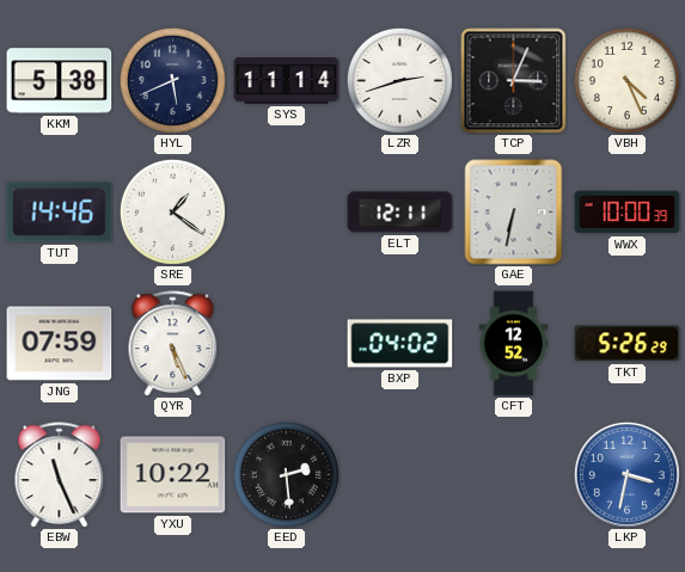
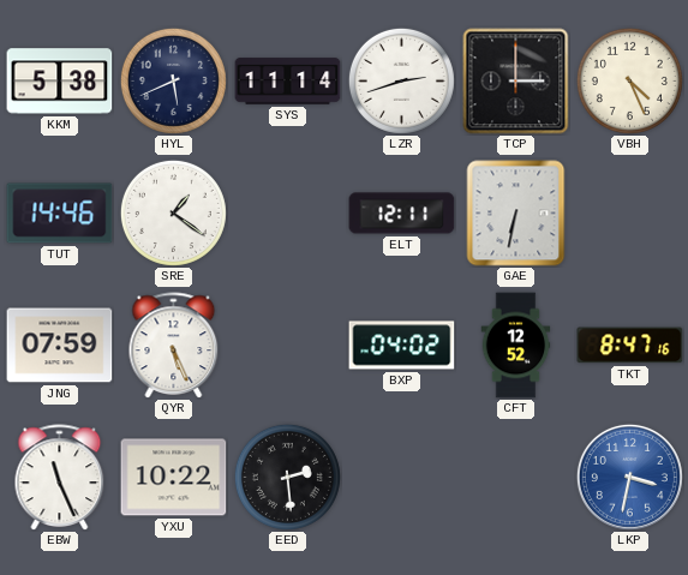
TCP: 3:04 -> 3:00 (516, 82)
WWX: 10:00 -> none (628, 213)
TKT: 5:26 -> 8:47 (630, 346)
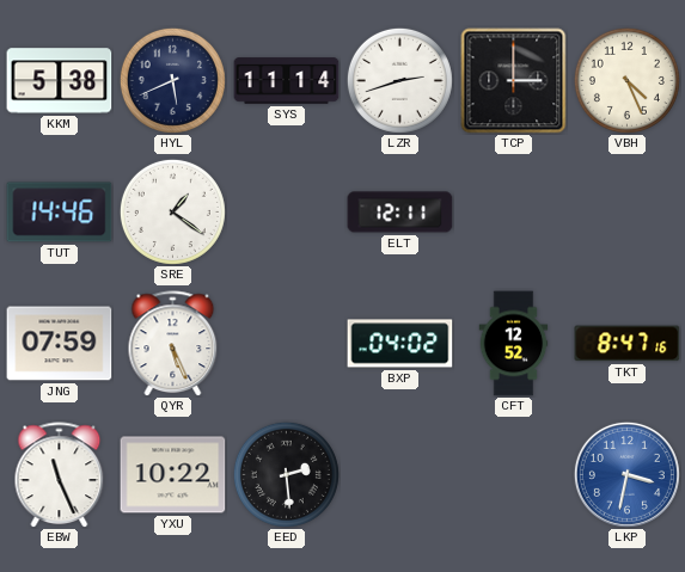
GAE: 6:32 -> none (516, 214)
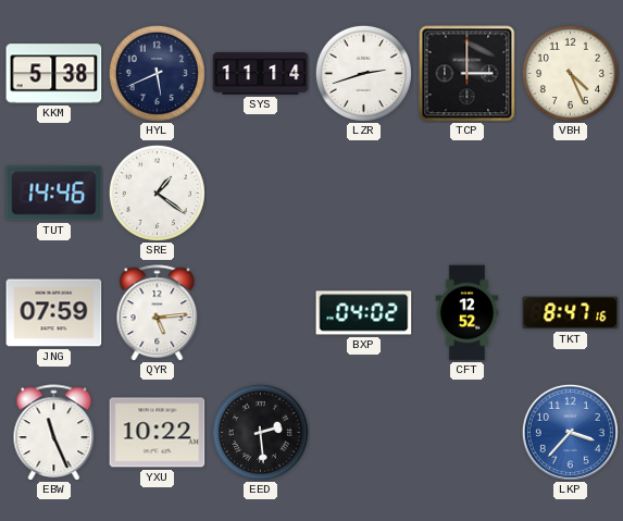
ELT: 12:11 -> none (400, 213)
QYR: 5:26 -> 5:14 (158, 312)
LKP: 3:32 -> 3:37 (570, 432)
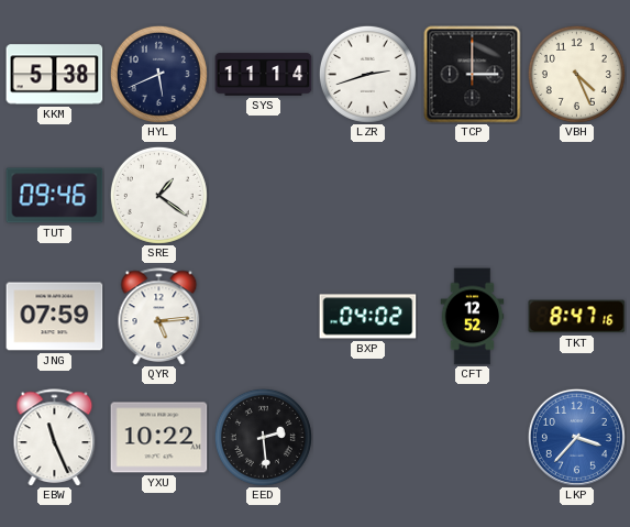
TUT: 14:46 -> 09:46 (55, 196)
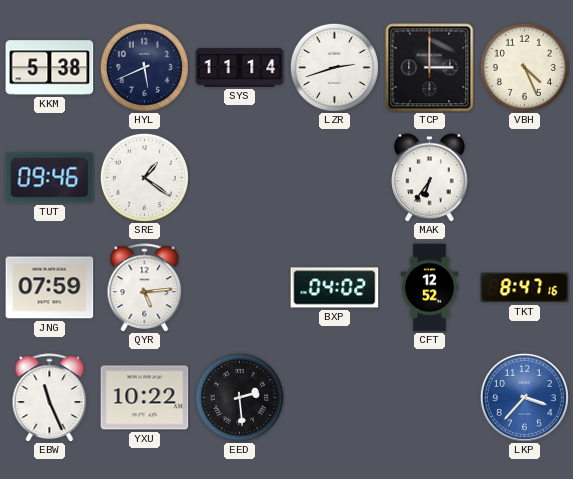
MAK: none -> 6:36 (430, 178)
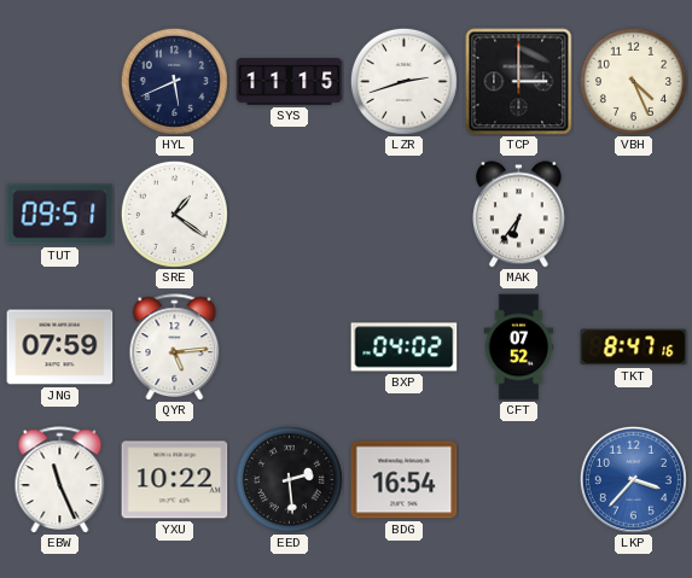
KKM: 5:38 -> none (50, 68)
SYS: 11:14 -> 11:15 (290, 82)
TUT: 09:46 -> 09:51 (60, 215)
CFT: 12:52 -> 07:52 (519, 348)
BDG: none -> 16:54 (405, 480)
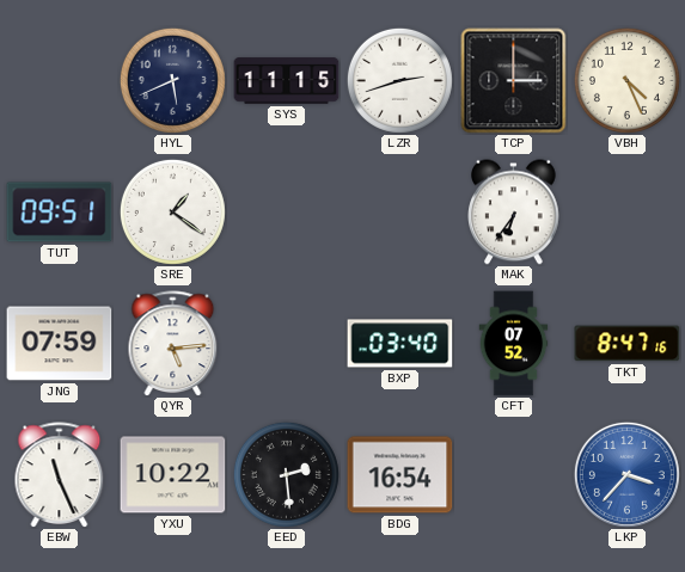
BXP: 04:02 -> 03:40 (400, 344)
